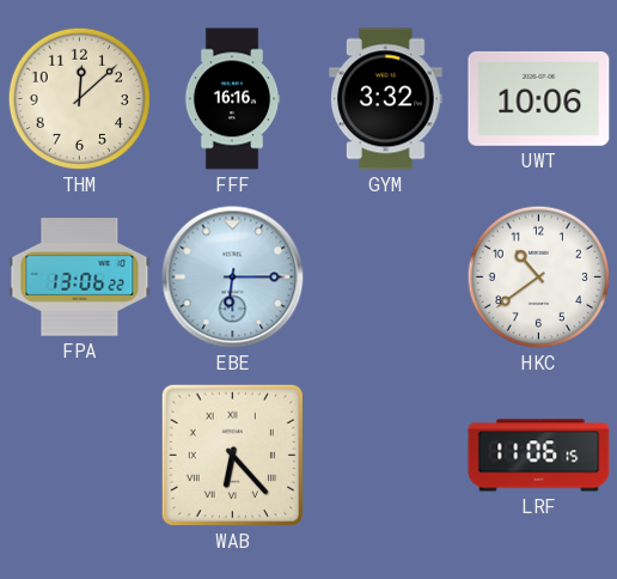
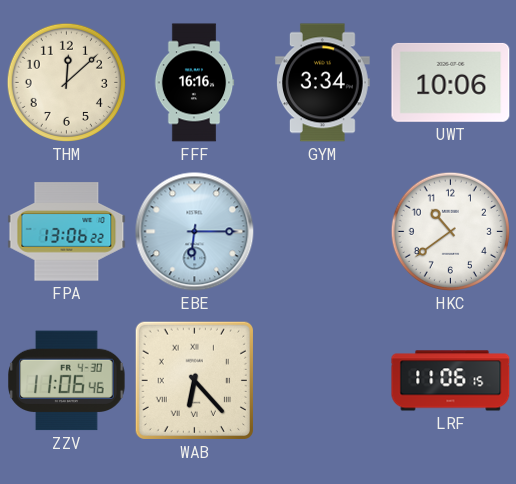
GYM: 3:32 -> 3:34 (323, 83)
ZZV: none -> 11:06 (67, 381)
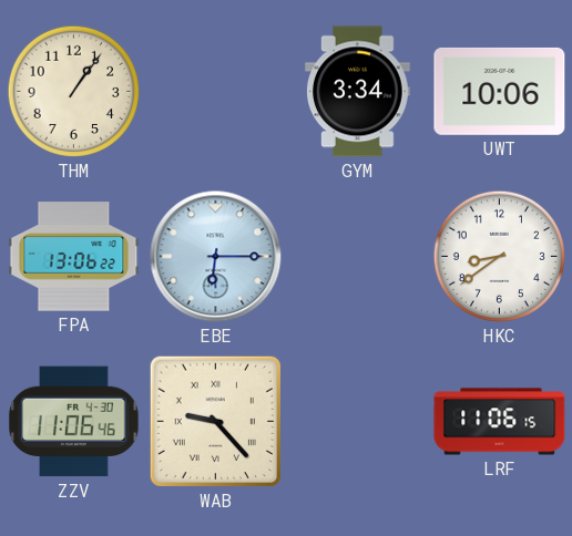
THM: 12:08 -> 1:06 (73, 91)
FFF: 16:16 -> none (194, 83)
HKC: 10:39 -> 8:39 (499, 256)
WAB: 6:23 -> 9:23 (215, 421)
